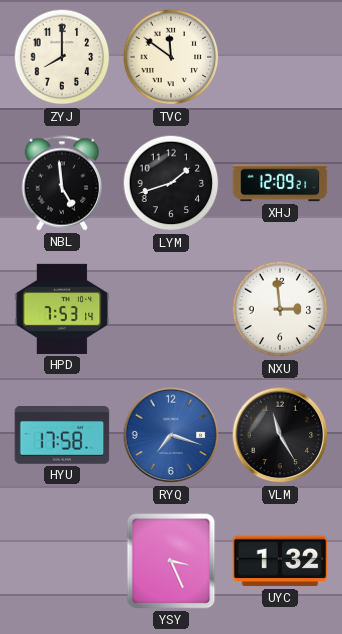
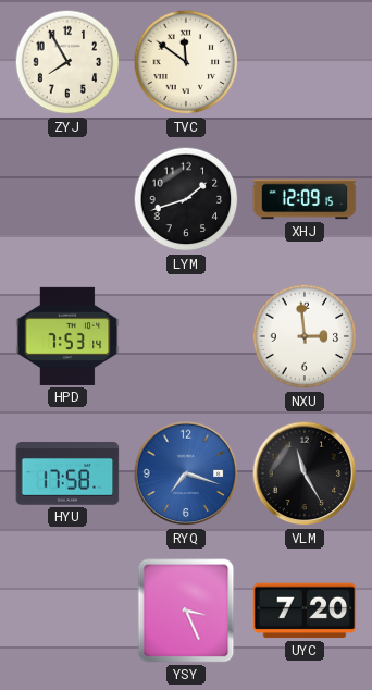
ZYJ: 8:00 -> 7:55 (67, 62)
NBL: 4:59 -> none (61, 183)
XHJ: 12:09:21 -> 12:09:15 (305, 199)
UYC: 1:32 -> 7:20 (305, 611)
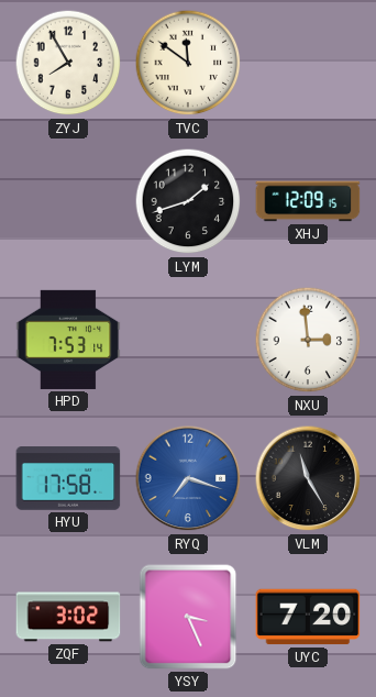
ZQF: none -> 3:02 (68, 617)
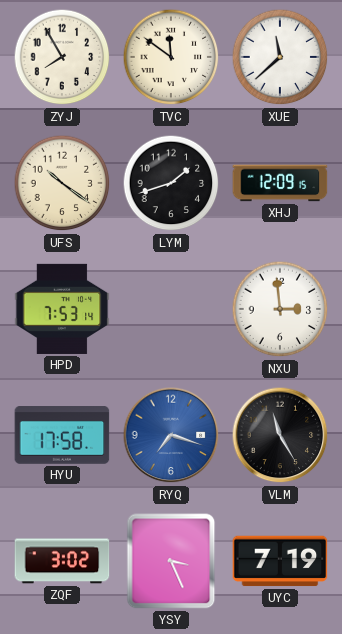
XUE: none -> 11:38 (280, 57)
UFS: none -> 10:21 (62, 183)
UYC: 7:20 -> 7:19 (280, 561)
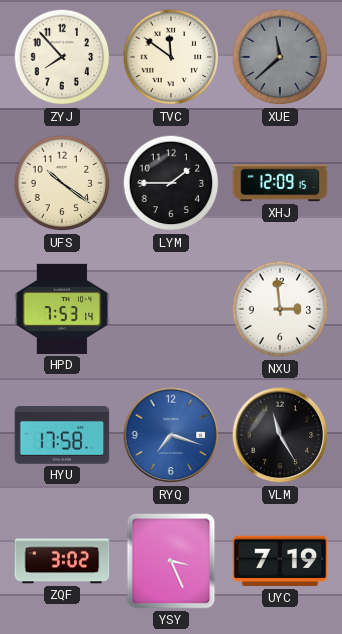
ZYJ: 7:55 -> 7:53 (62, 57)
XUE dial: white -> grey (280, 57)
LYM: 1:42 -> 1:45 (171, 183)
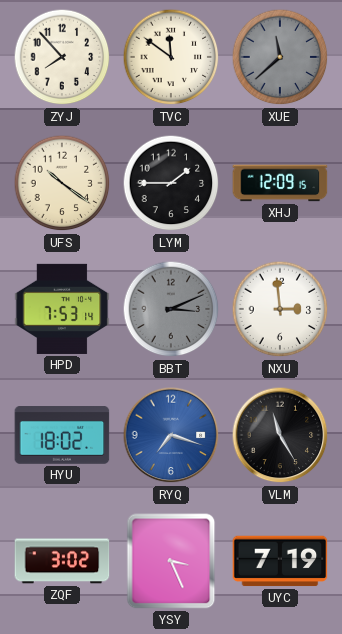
BBT: none -> 3:11 (171, 309)
HYU: 17:58 -> 18:02 (62, 436)
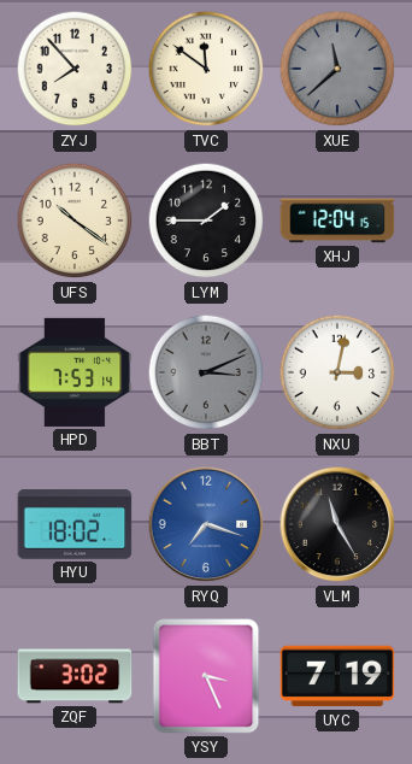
XHJ: 12:09 -> 12:04 (337, 221)
NXU: 2:59 -> 3:02 (337, 372)
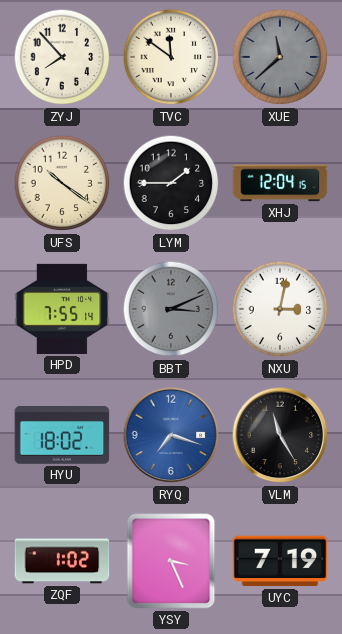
HPD: 7:53 -> 7:55 (62, 309)
ZQF: 3:02 -> 1:02 (62, 561)
